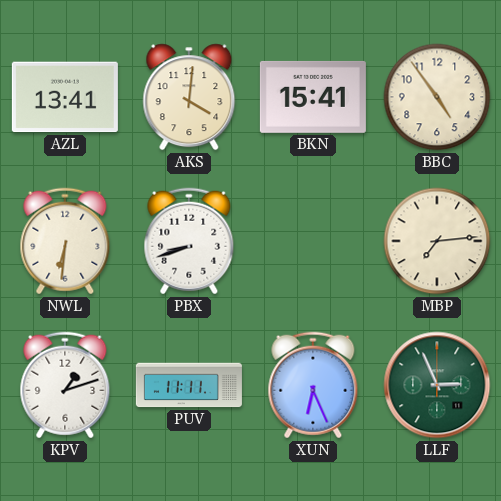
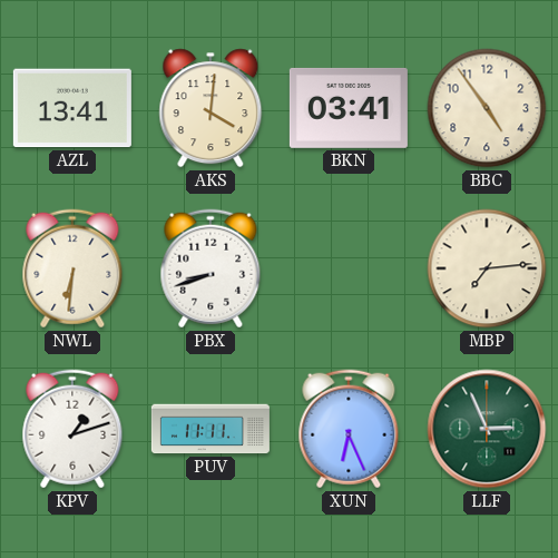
BKN: 15:41 -> 03:41 (349, 108)
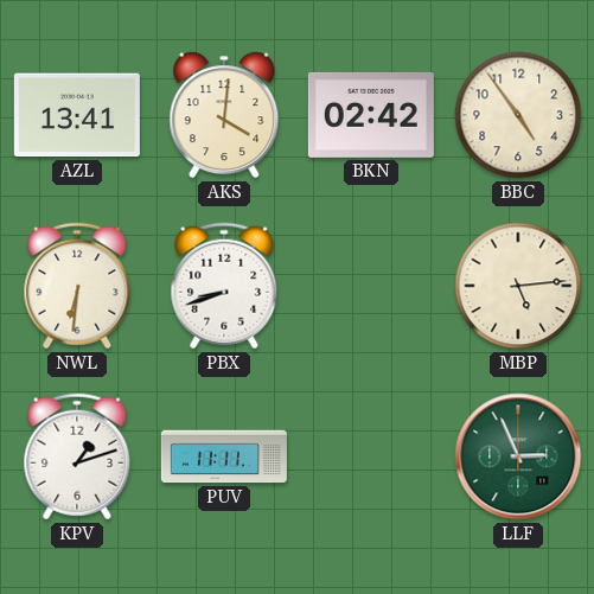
BKN: 03:41 -> 02:42 (371, 115)
MBP: 7:14 -> 5:14 (518, 286)
XUN: 6:26 -> none (349, 429)
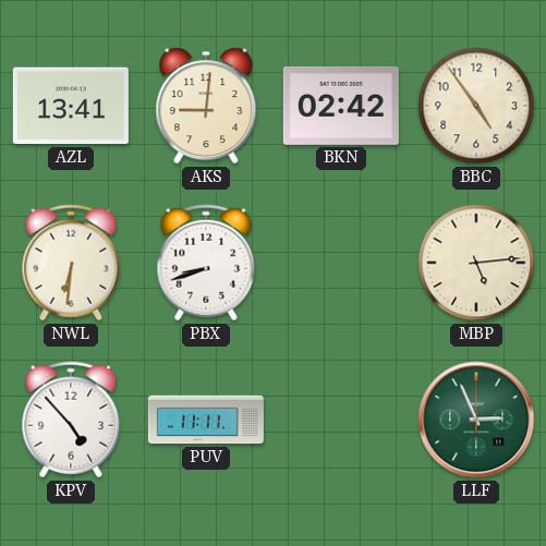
AKS: 4:01 -> 9:01 (206, 106)
KPV: 1:12 -> 4:53 (71, 420)
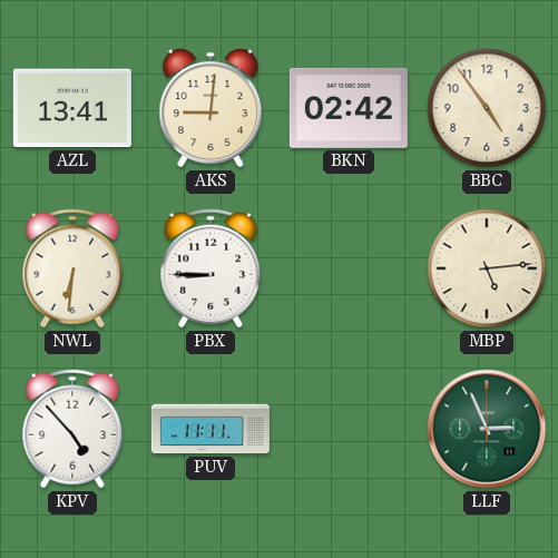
PBX: 8:42 -> 8:45 (211, 268)
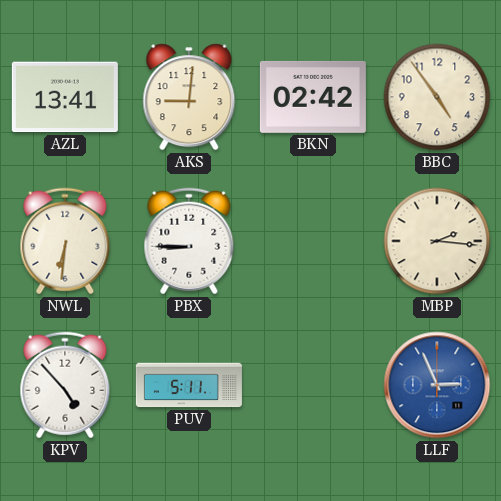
MBP: 5:14 -> 2:16 (437, 241)
PUV: 11:11 -> 5:11 (189, 385)
LLF dial: green -> blue (437, 385)
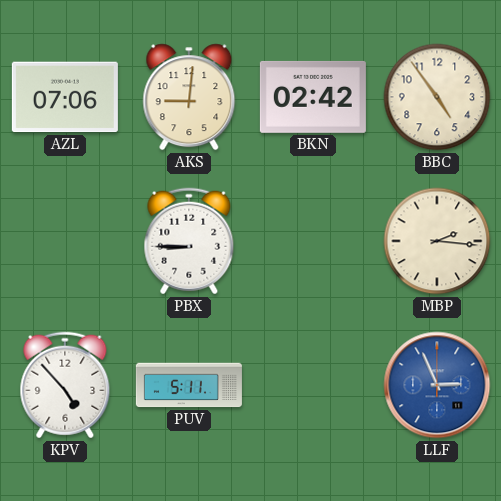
AZL: 13:41 -> 07:06 (65, 97)
NWL: 6:31 -> none (65, 241)
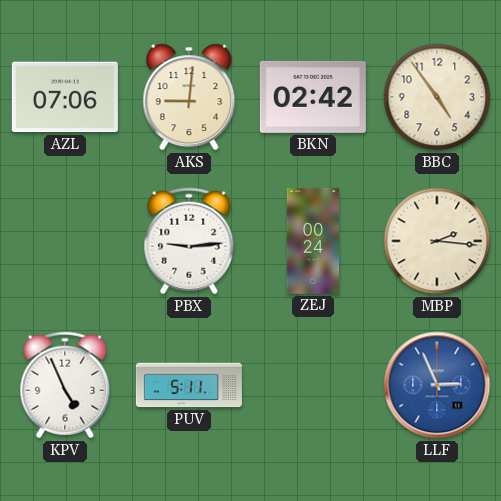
PBX: 8:45 -> 9:14 (189, 241)
ZEJ: none -> 00:24 (313, 241)
KPV: 4:53 -> 4:56 (65, 385)
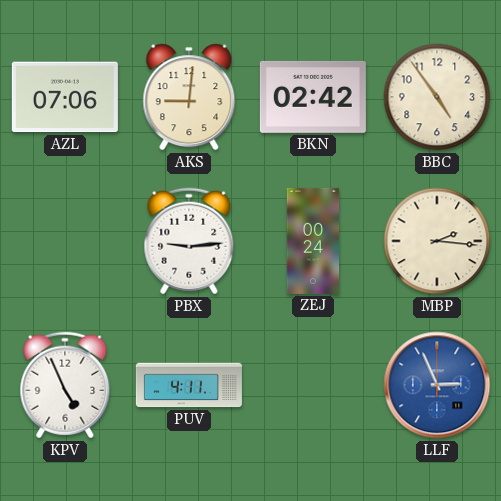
PUV: 5:11 -> 4:11 (189, 385)
